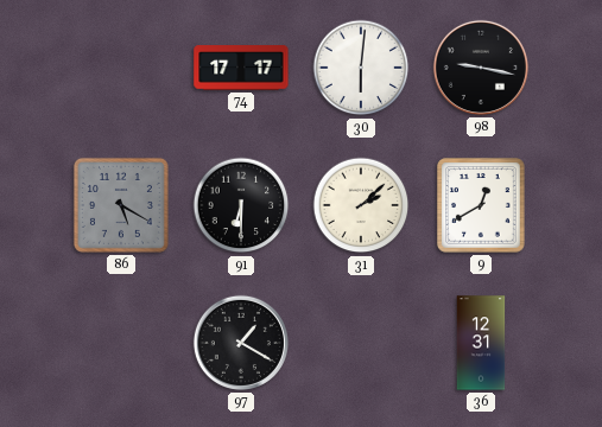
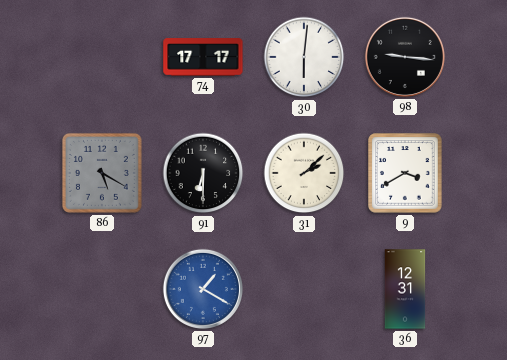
98: 9:17 -> 9:16 (405, 57)
9: 12:40 -> 3:40 (406, 173)
97 dial: black -> blue (203, 289)
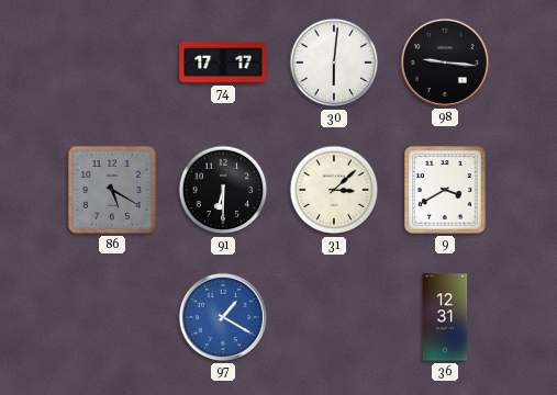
31: 2:08 -> 3:08 (334, 190)
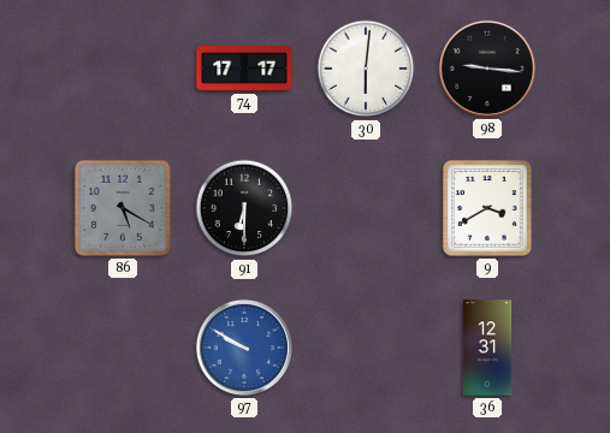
31: 3:08 -> none (334, 190)
97: 1:20 -> 9:50 (244, 348)
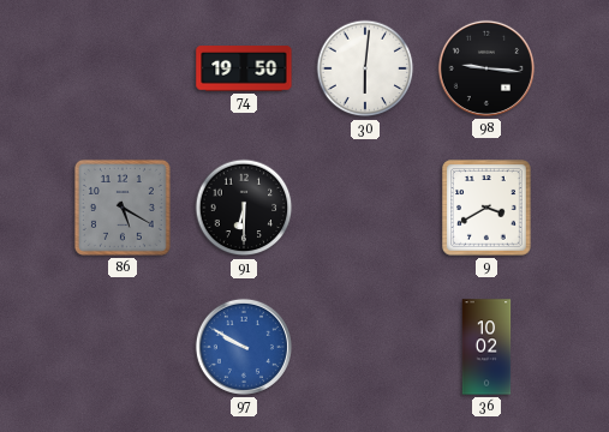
74: 17:17 -> 19:50 (244, 68)
36: 12:31 -> 10:02 (486, 347)
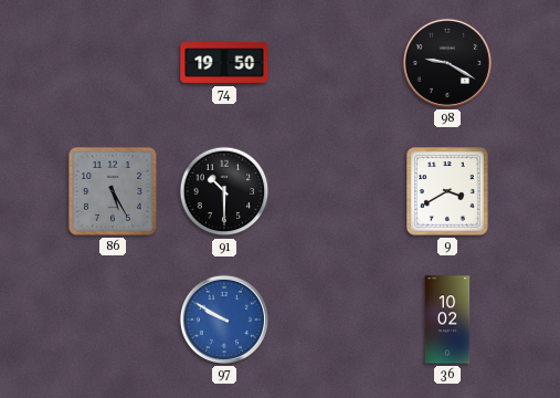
30: 6:01 -> none (365, 68)
98: 9:16 -> 9:20 (447, 63)
86: 5:20 -> 5:25 (113, 191)
91: 6:30 -> 10:30 (224, 191)
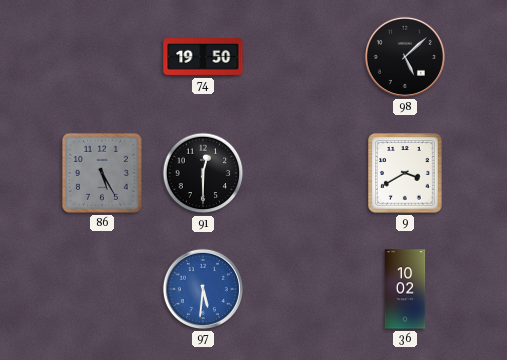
98: 9:20 -> 5:08 (405, 57)
91: 10:30 -> 12:30 (203, 173)
97: 9:50 -> 5:31 (203, 289)
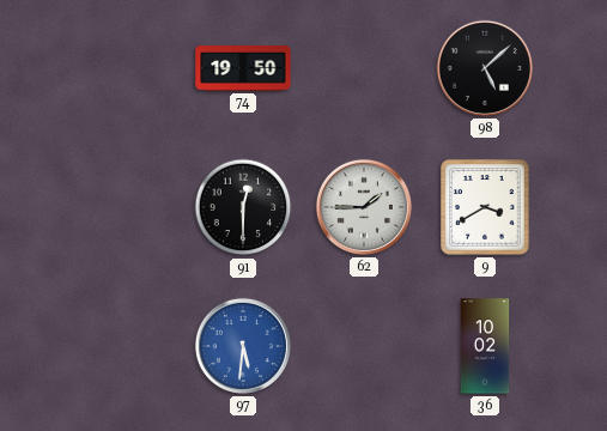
86: 5:25 -> none (102, 173)
62: none -> 1:45 (364, 207)
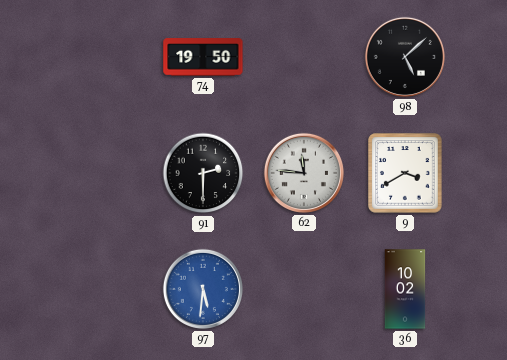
91: 12:30 -> 2:30 (203, 173)
62: 1:45 -> 11:46 (304, 173)
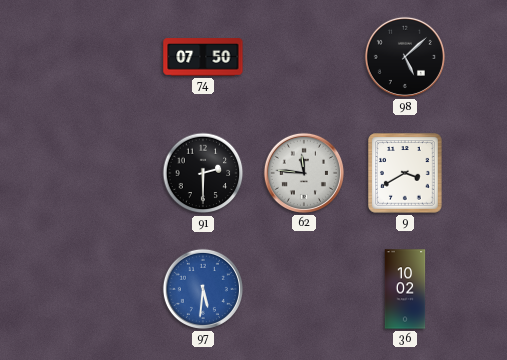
74: 19:50 -> 07:50 (203, 57)
